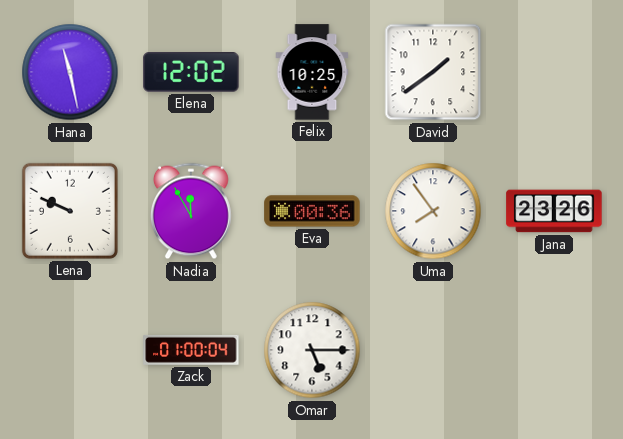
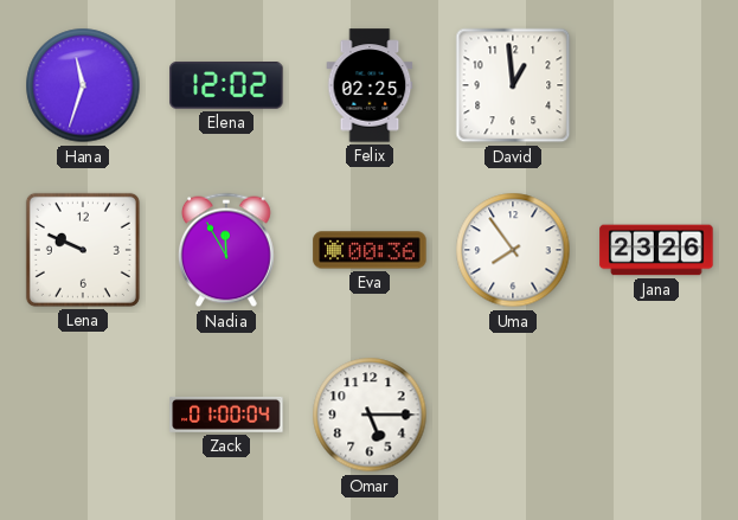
Hana: 11:28 -> 11:33 (83, 85)
Felix: 10:25 -> 02:25 (370, 85)
David: 1:39 -> 12:59 (513, 85)
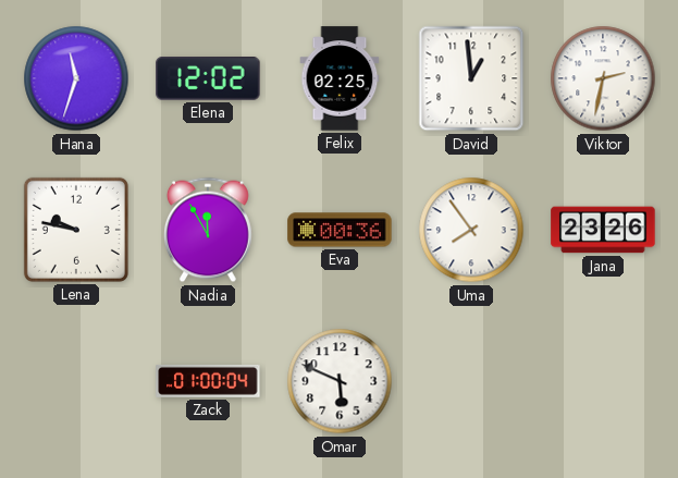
Viktor: none -> 2:32 (603, 78)
Lena: 9:49 -> 9:47 (76, 230)
Omar: 5:15 -> 5:49 (340, 381)
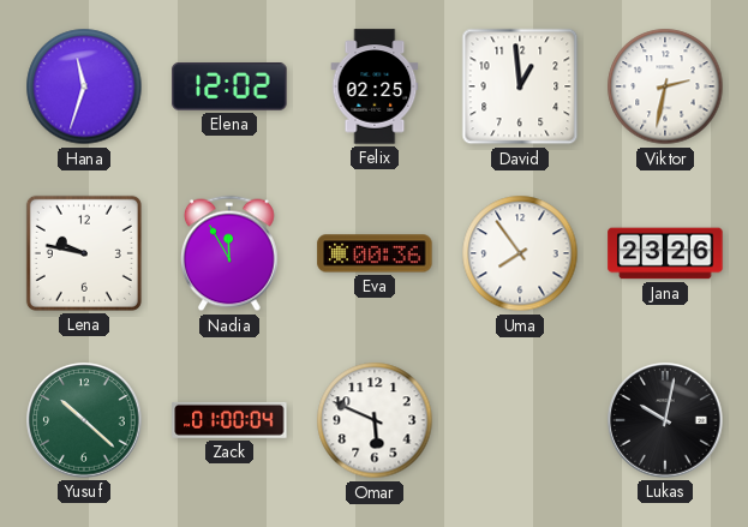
Yusuf: none -> 10:22 (84, 420)
Lukas: none -> 10:02 (665, 420)
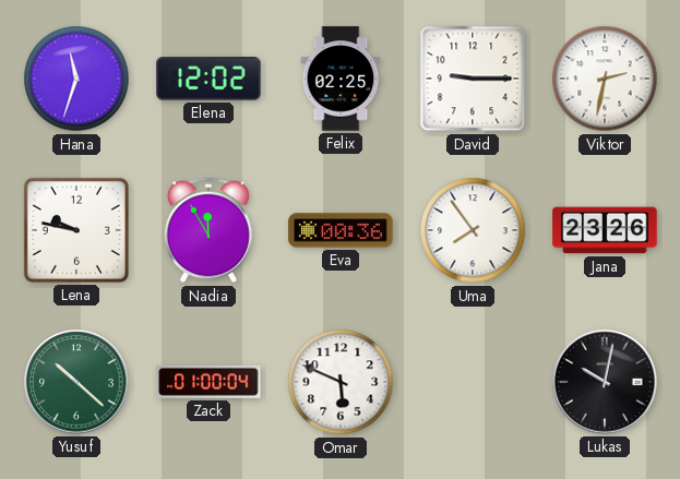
David: 12:59 -> 9:15 (473, 79)
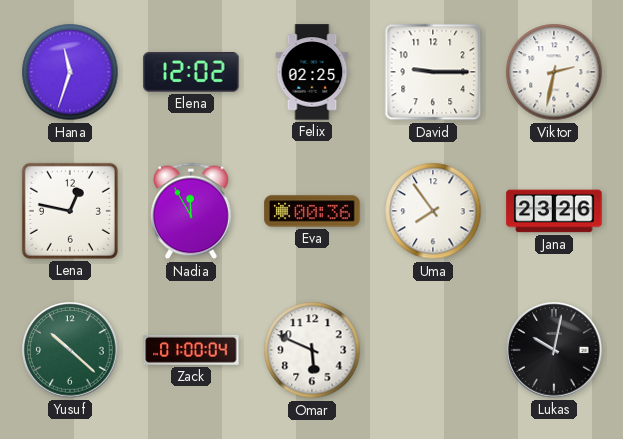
Lena: 9:47 -> 12:47 (70, 211)
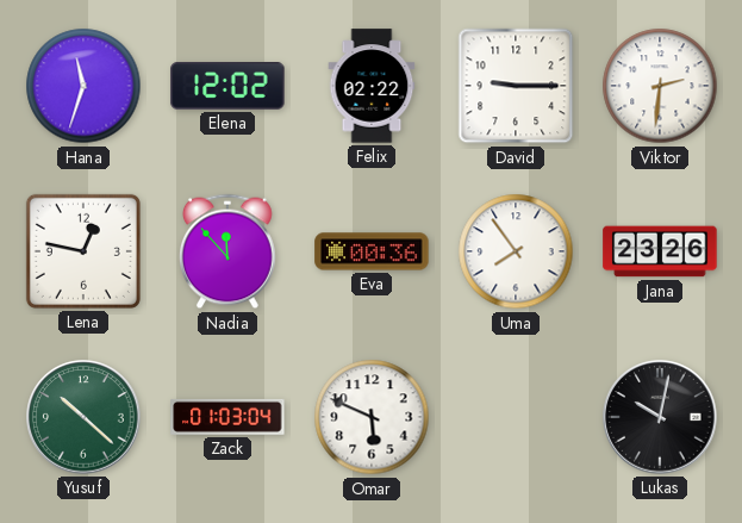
Felix: 02:25 -> 02:22 (372, 86)
Viktor: 2:32 -> 2:31 (660, 86)
Nadia: 11:55 -> 11:53 (229, 251)
Zack: 01:00 -> 01:03 (227, 417)
